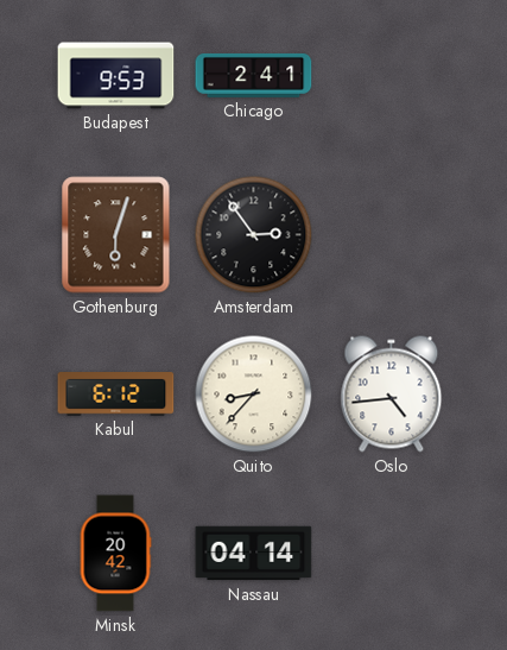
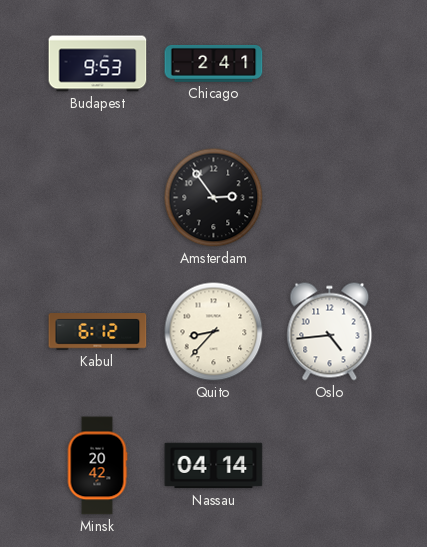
Gothenburg: 6:03 -> none (116, 235)
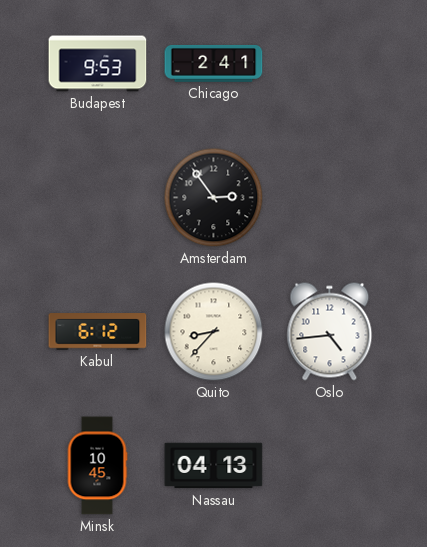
Minsk: 20:42 -> 10:45 (97, 466)
Nassau: 04:14 -> 04:13 (214, 466)
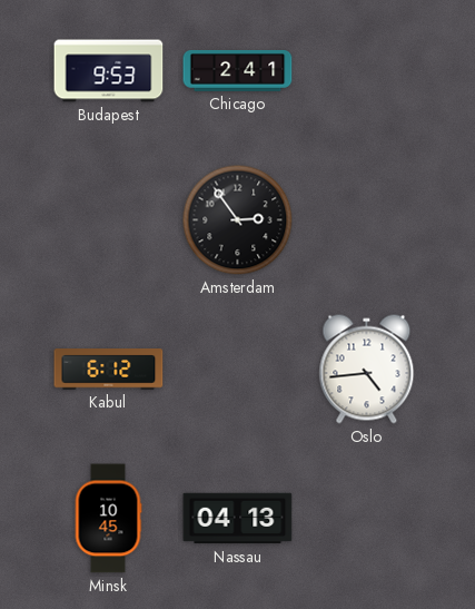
Quito: 8:37 -> none (214, 332)
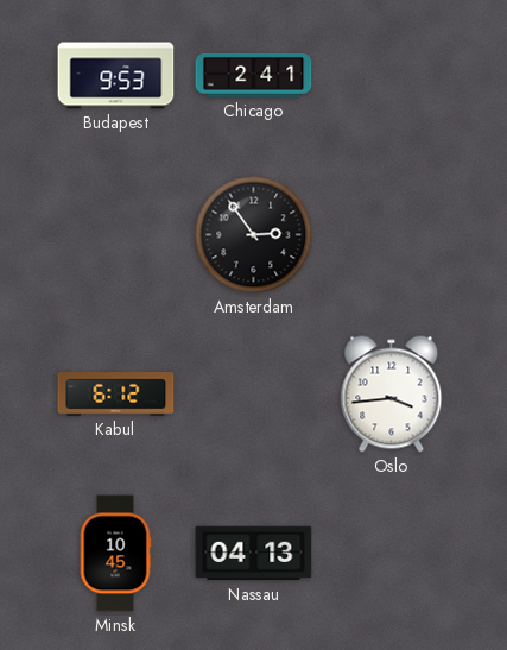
Oslo: 4:44 -> 3:44 (392, 395)
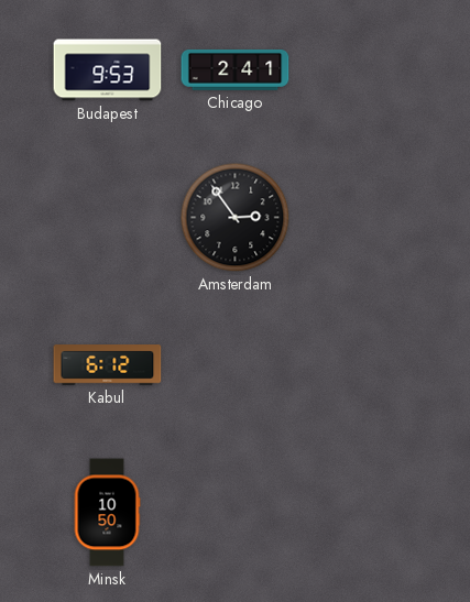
Oslo: 3:44 -> none (392, 395)
Minsk: 10:45 -> 10:50 (107, 513)
Nassau: 04:13 -> none (254, 554)
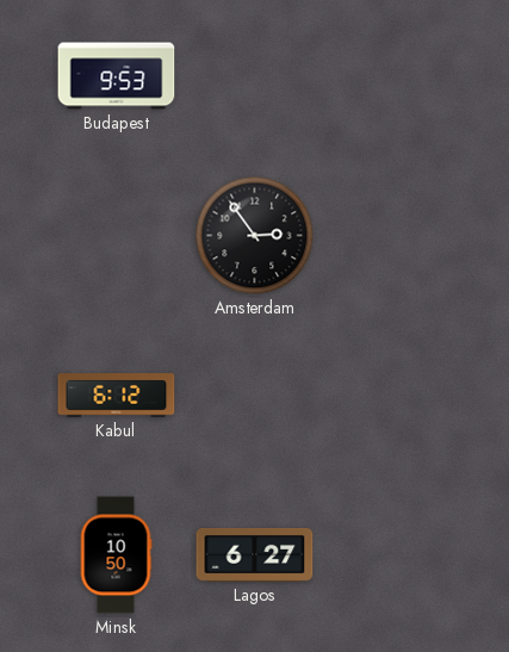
Chicago: 2:41 -> none (236, 70)
Lagos: none -> 6:27 (255, 555)
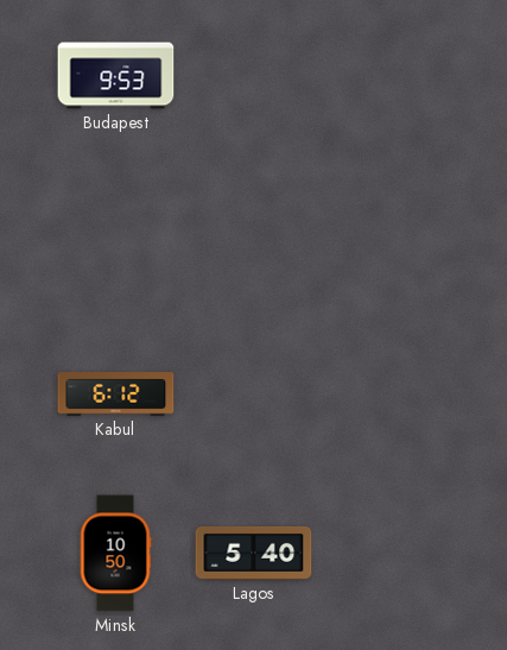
Amsterdam: 2:54 -> none (255, 236)
Lagos: 6:27 -> 5:40 (254, 554)
